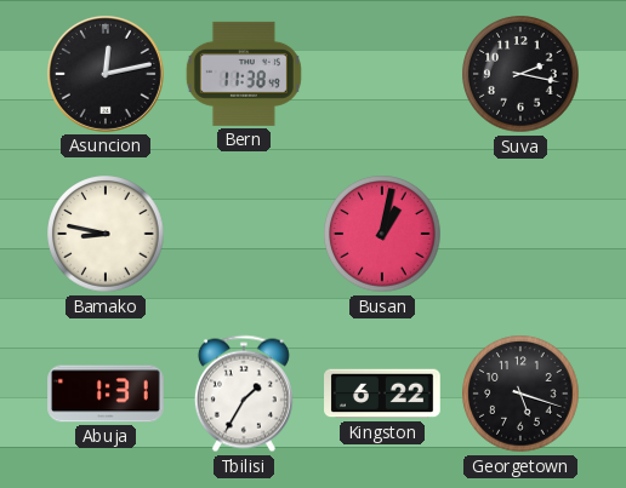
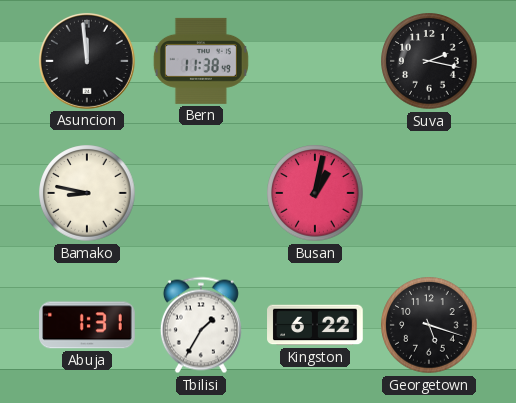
Asuncion: 12:13 -> 11:59 (87, 61)
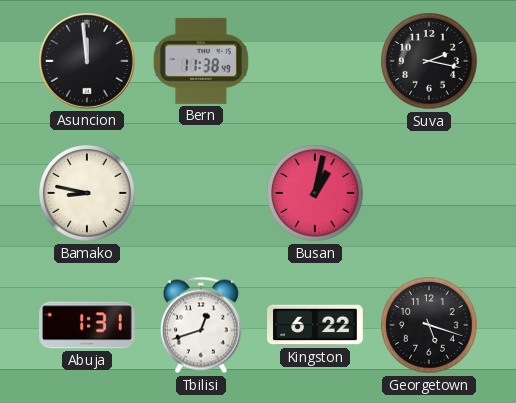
Tbilisi: 1:35 -> 12:42 (201, 325)
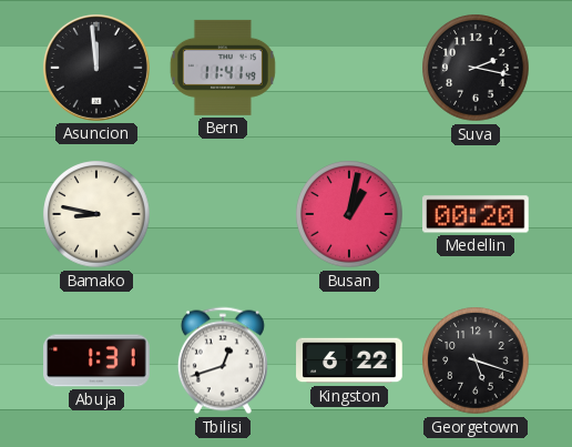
Bern: 11:38 -> 11:41 (223, 68)
Medellin: none -> 00:20 (477, 214)
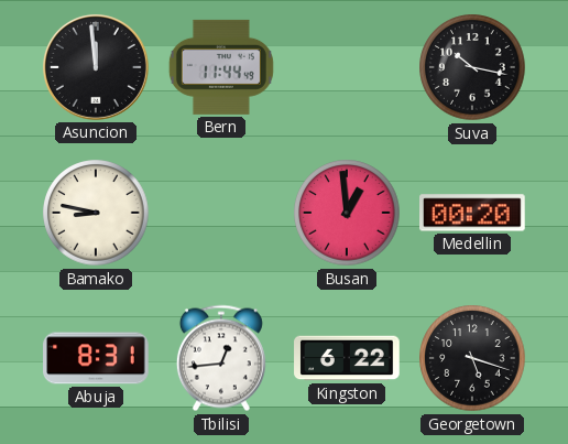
Bern: 11:41 -> 11:44 (221, 67)
Suva: 2:17 -> 10:17 (472, 67)
Busan: 1:02 -> 12:59 (347, 213)
Abuja: 1:31 -> 8:31 (96, 358)
Tbilisi: 12:42 -> 12:44 (221, 358)
